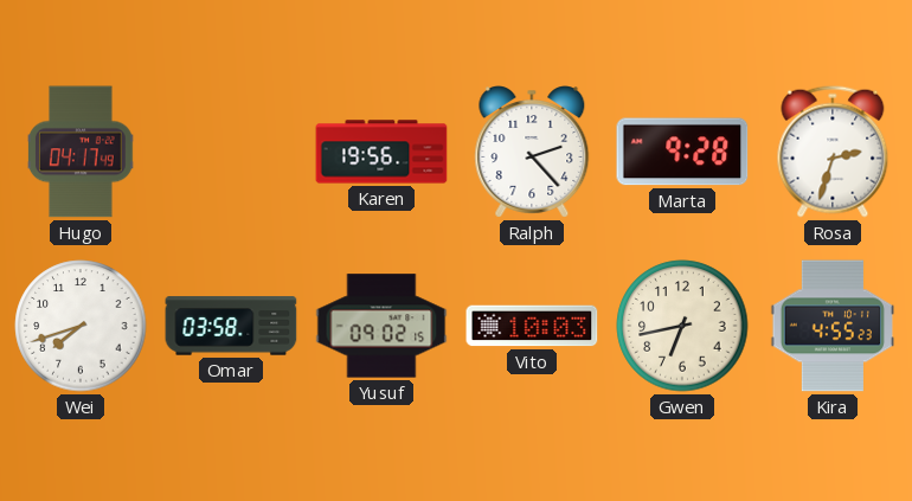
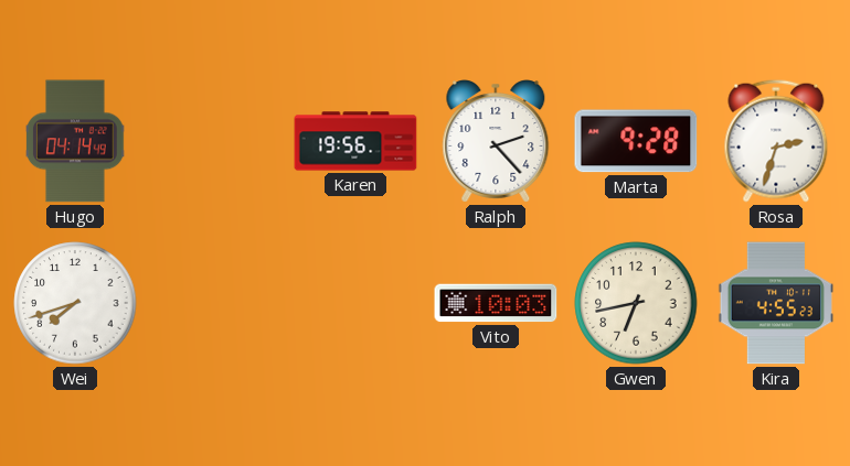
Hugo: 04:17 -> 04:14 (76, 141)
Omar: 03:58 -> none (231, 326)
Yusuf: 09:02 -> none (381, 326)
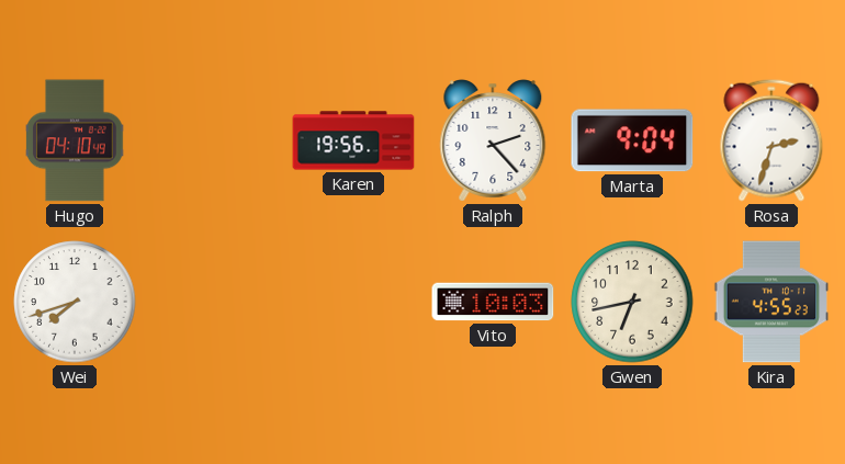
Hugo: 04:14 -> 04:10 (76, 140)
Marta: 9:28 -> 9:04 (632, 140)
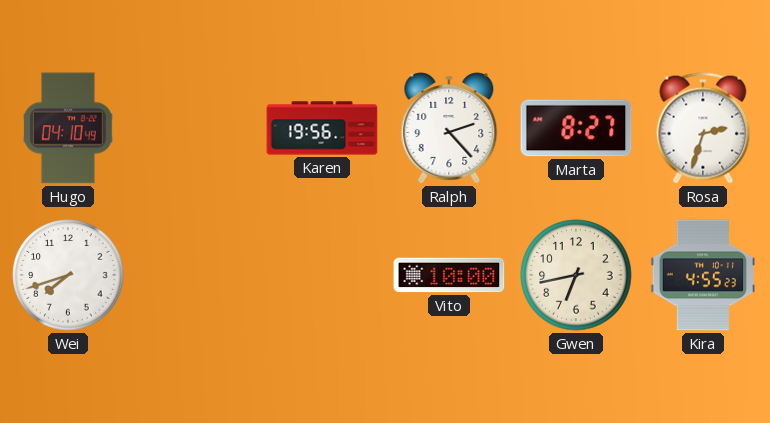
Marta: 9:04 -> 8:27 (576, 128)
Vito: 10:03 -> 10:00 (449, 275)
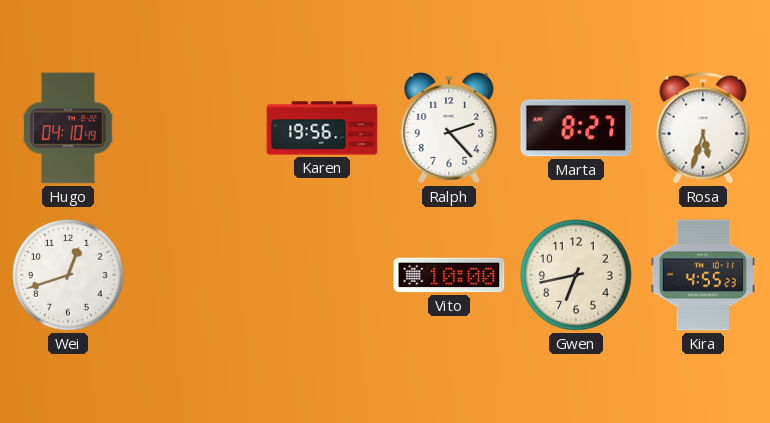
Rosa: 2:33 -> 5:33 (703, 128)
Wei: 7:42 -> 12:42 (68, 275)
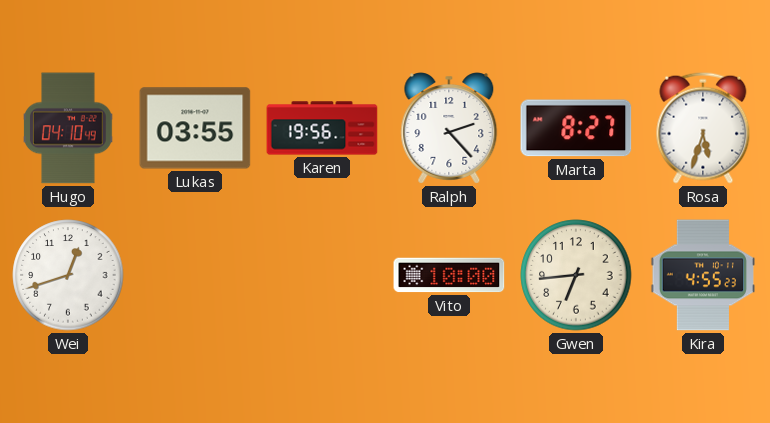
Lukas: none -> 03:55 (195, 128)
Gwen: 6:43 -> 6:44 (576, 275)
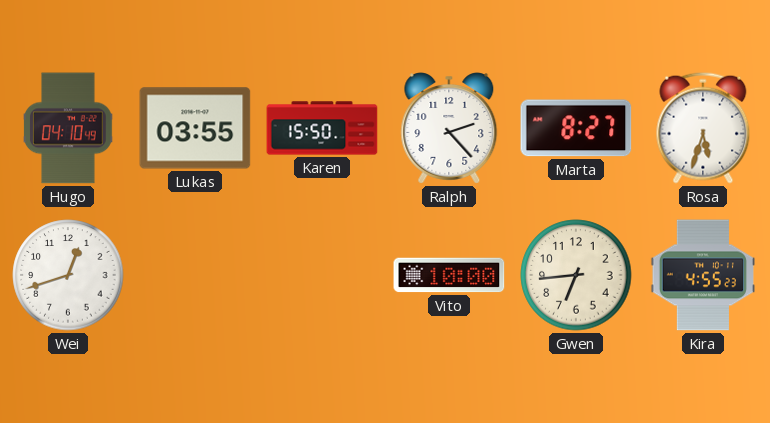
Karen: 19:56 -> 15:50 (322, 128)
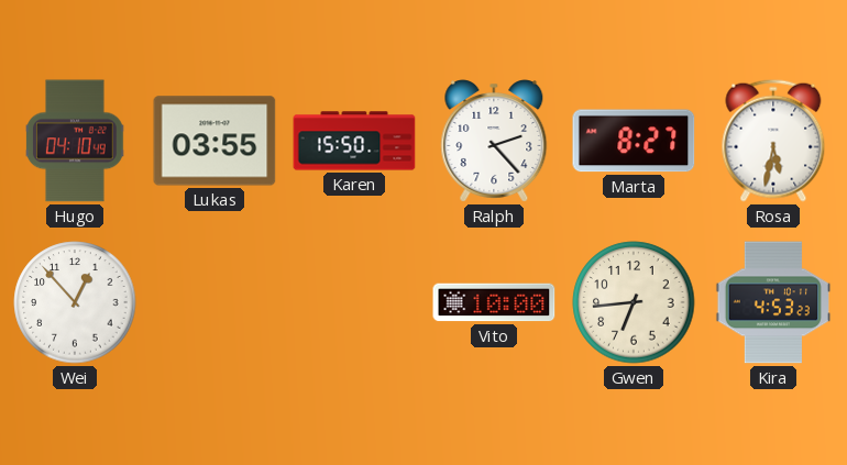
Rosa: 5:33 -> 5:32 (773, 141)
Wei: 12:42 -> 12:53 (75, 302)
Kira: 4:55 -> 4:53 (772, 302)
